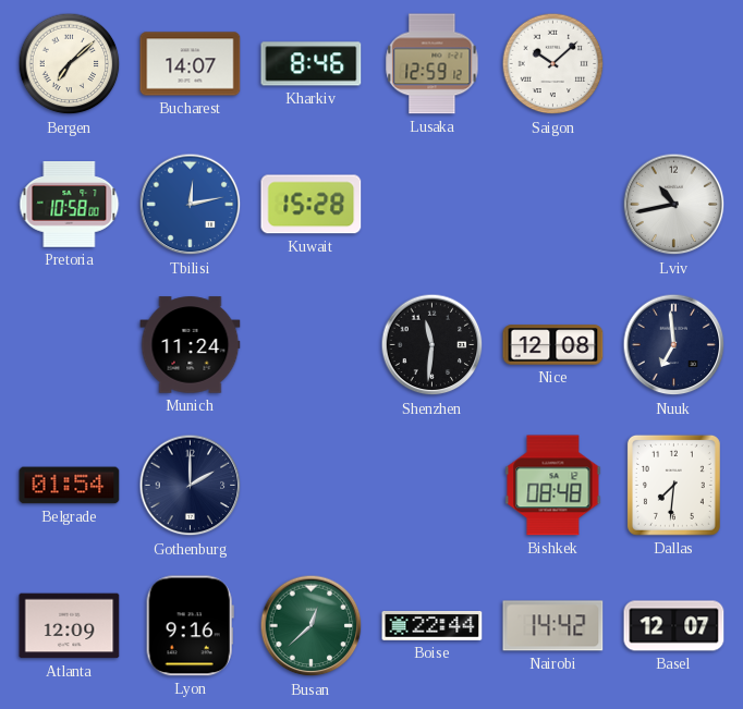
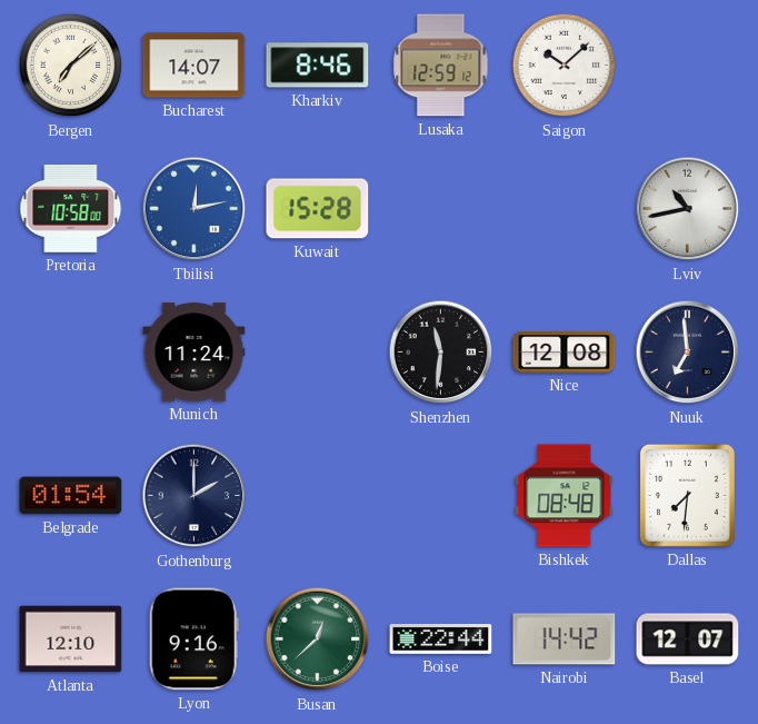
Atlanta: 12:09 -> 12:10 (71, 639)
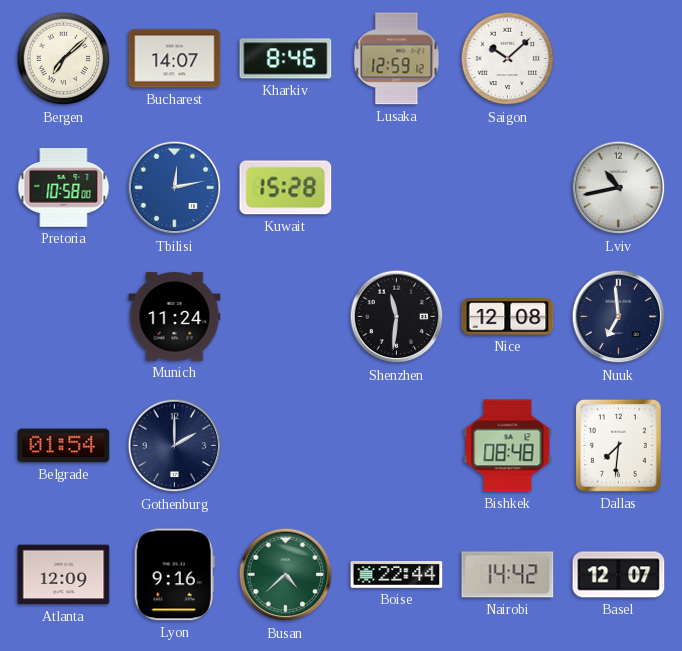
Atlanta: 12:10 -> 12:09 (64, 575)
Busan: 12:38 -> 4:38 (286, 575)
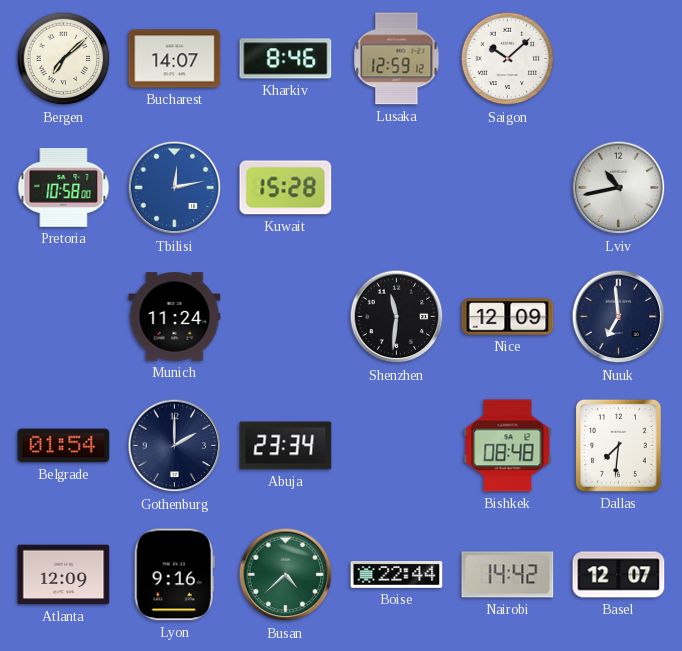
Nice: 12:08 -> 12:09 (508, 317)
Abuja: none -> 23:34 (286, 446)
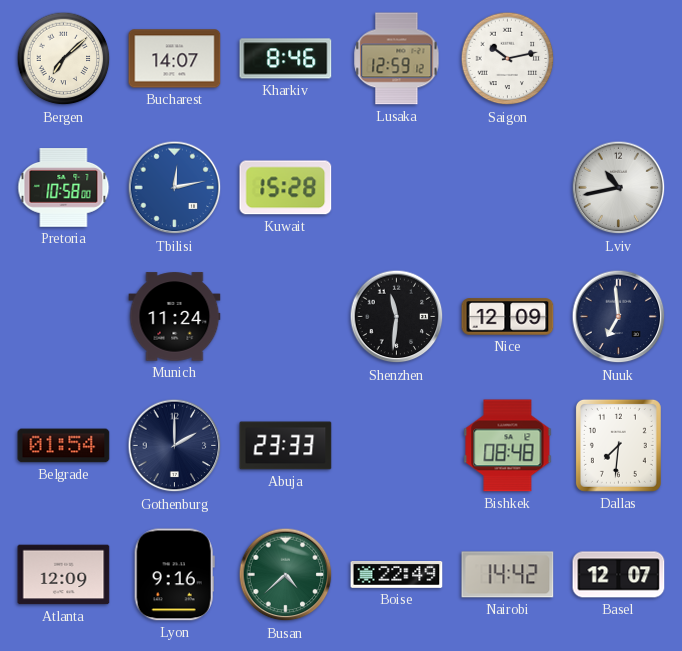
Saigon: 10:08 -> 10:13 (508, 59)
Abuja: 23:34 -> 23:33 (286, 446)
Boise: 22:44 -> 22:49 (397, 575)
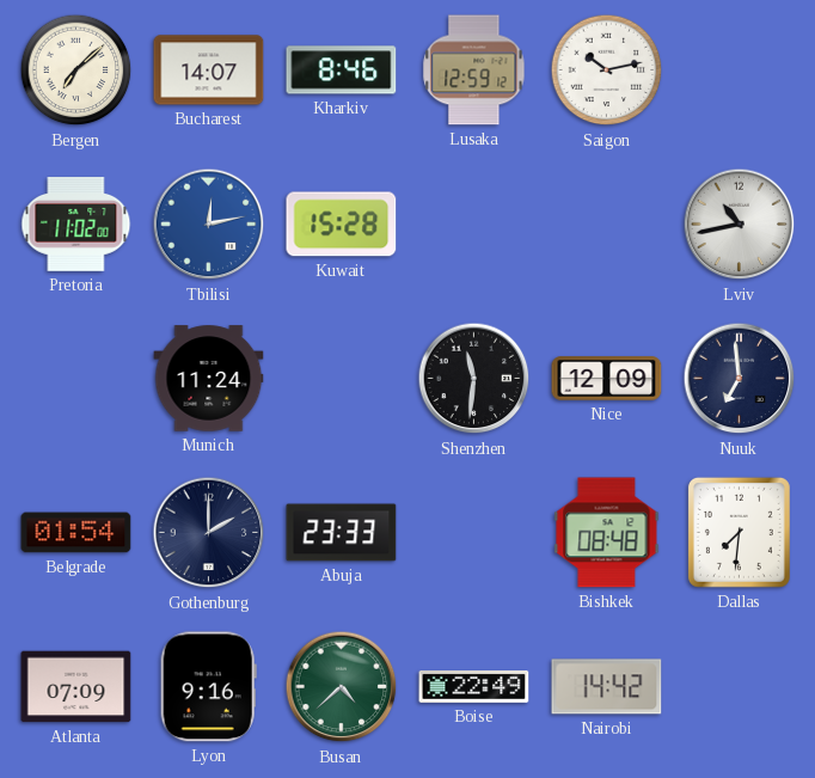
Pretoria: 10:58 -> 11:02 (76, 225)
Atlanta: 12:09 -> 07:09 (76, 687)
Basel: 12:07 -> none (619, 575)
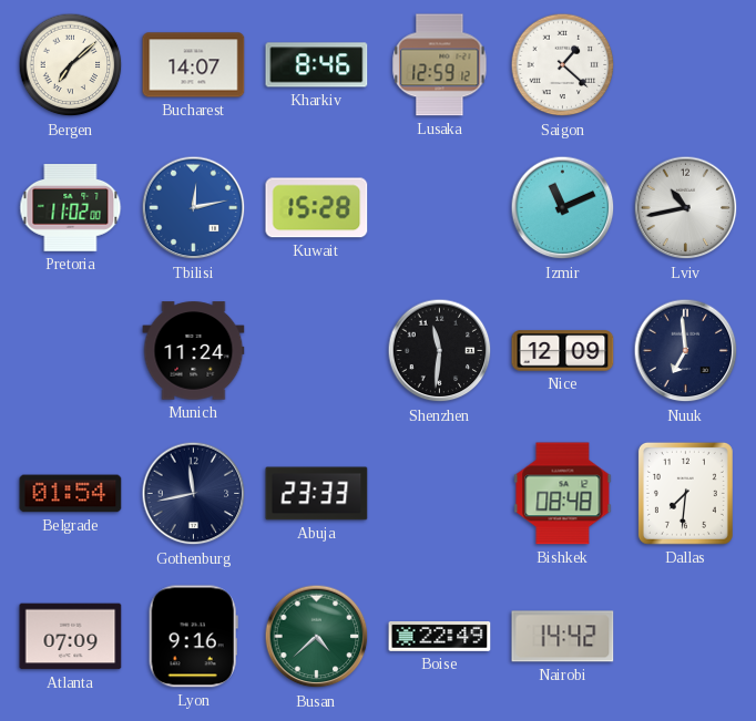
Saigon: 10:13 -> 1:22 (563, 65)
Izmir: none -> 11:11 (563, 208)
Gothenburg: 2:00 -> 11:43 (194, 494)
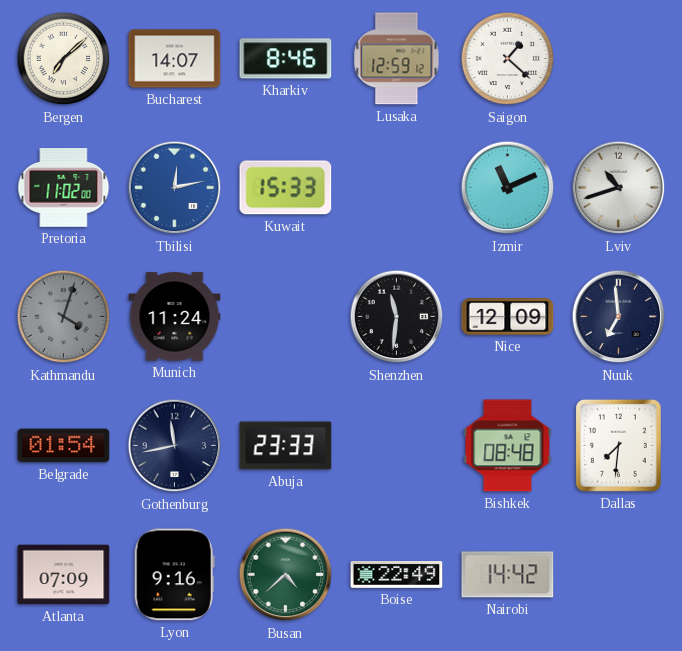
Kuwait: 15:28 -> 15:33 (286, 188)
Lviv: 10:43 -> 10:42 (619, 188)
Kathmandu: none -> 4:03 (64, 317)
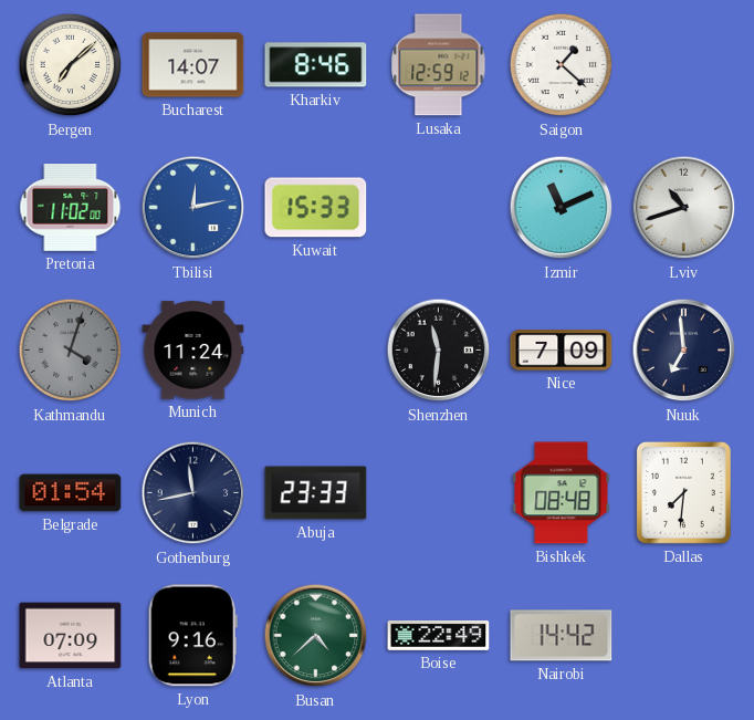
Nice: 12:09 -> 7:09 (562, 351)
